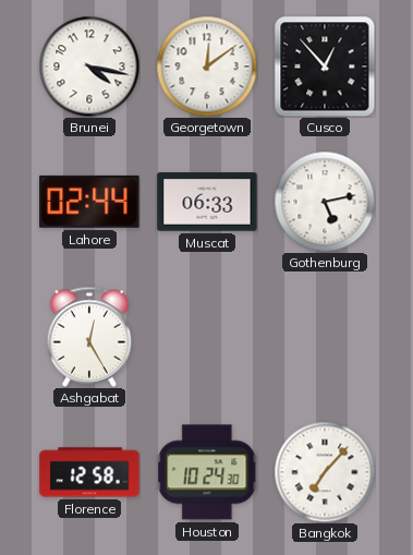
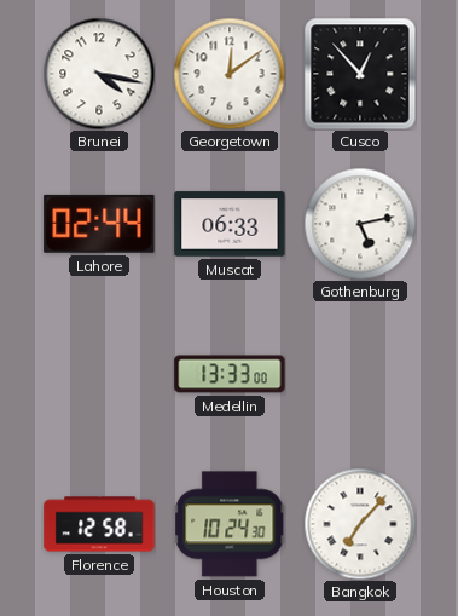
Ashgabat: 12:25 -> none (89, 337)
Medellin: none -> 13:33 (230, 374)
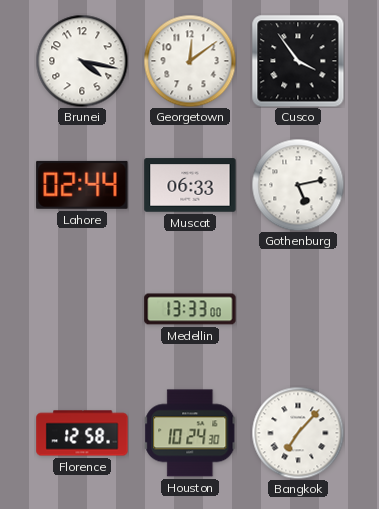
Cusco: 12:53 -> 3:54 (298, 61)
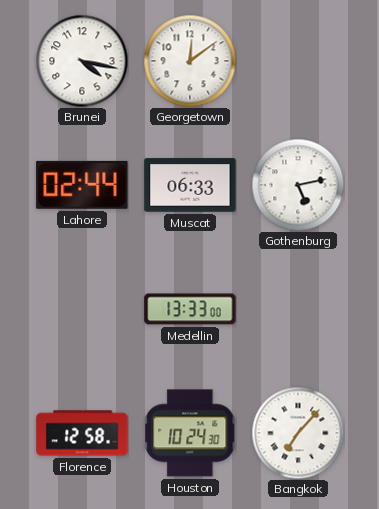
Cusco: 3:54 -> none (298, 61)
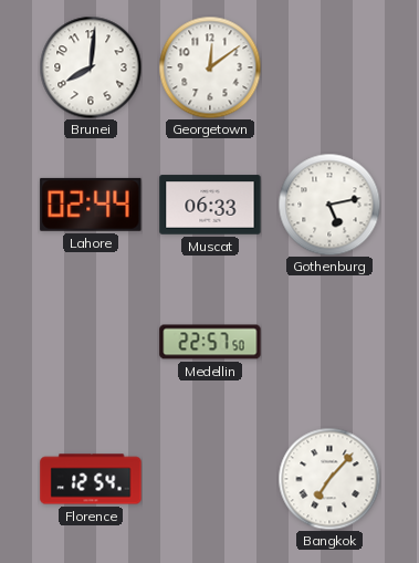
Brunei: 4:17 -> 8:01 (91, 67)
Medellin: 13:33 -> 22:57 (210, 342)
Florence: 12:58 -> 12:54 (91, 479)
Houston: 10:24 -> none (190, 433)
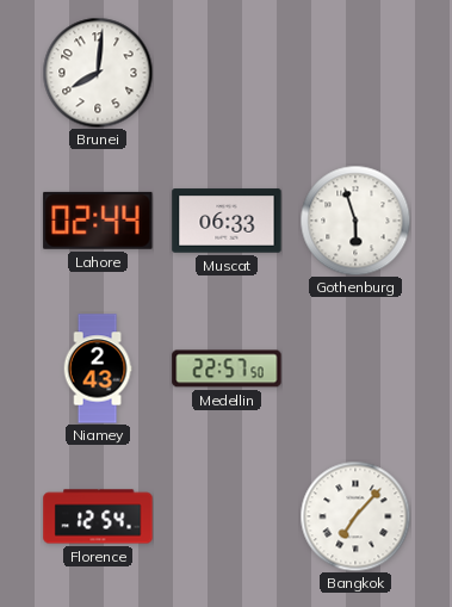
Georgetown: 12:09 -> none (210, 67)
Gothenburg: 5:13 -> 5:57 (355, 221)
Niamey: none -> 2:43 (98, 368)
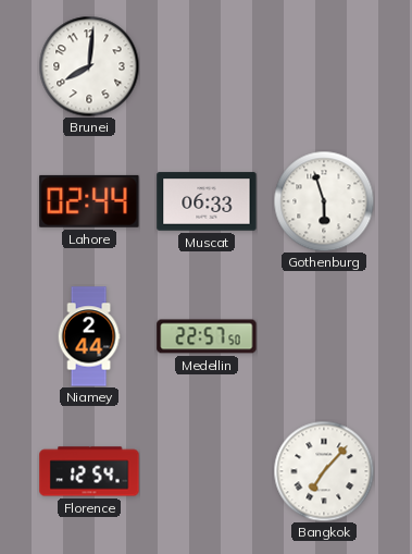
Niamey: 2:43 -> 2:44 (89, 336)
